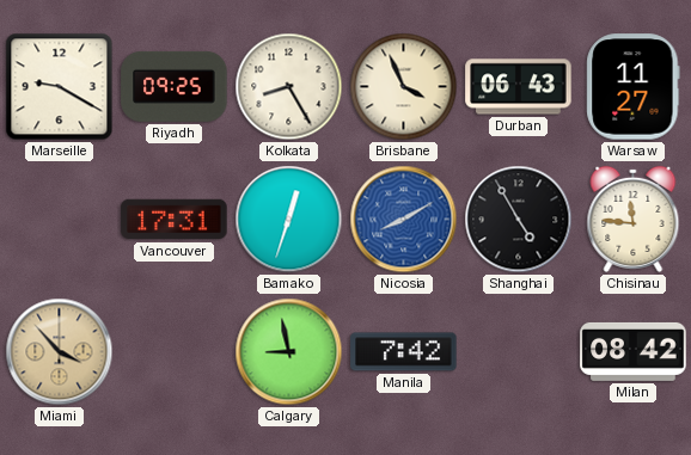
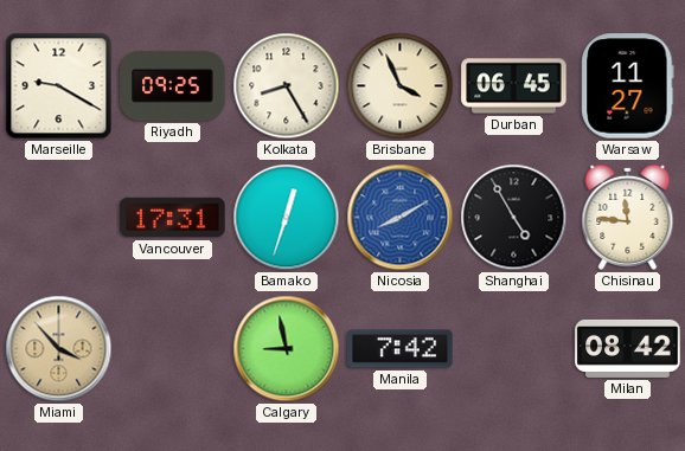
Durban: 06:43 -> 06:45 (514, 86)
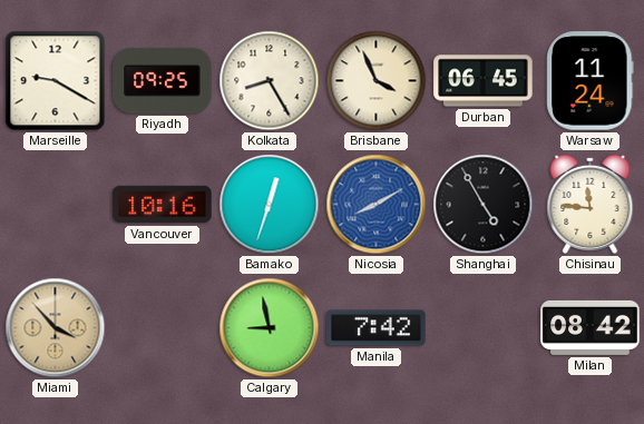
Warsaw: 11:27 -> 11:24 (591, 81)
Vancouver: 17:31 -> 10:16 (163, 205)
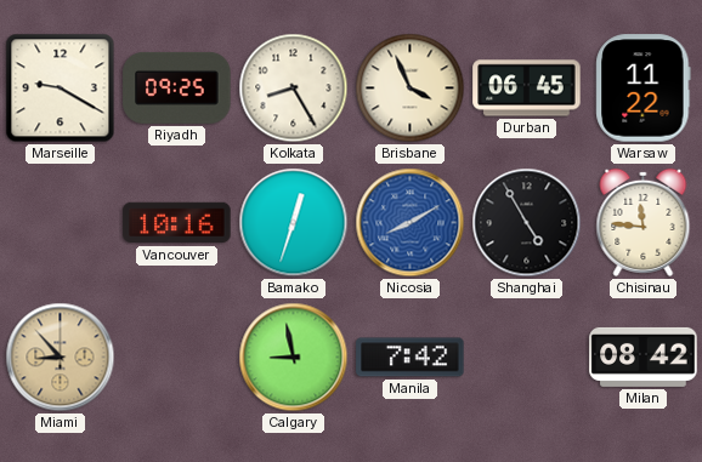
Warsaw: 11:24 -> 11:22 (644, 89)
Miami: 3:53 -> 8:53 (61, 358)
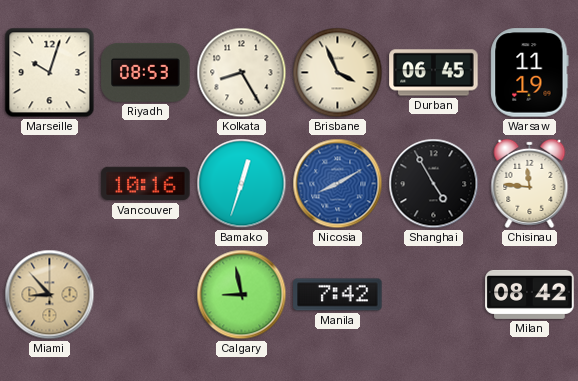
Marseille: 9:20 -> 10:03 (50, 73)
Riyadh: 09:25 -> 08:53 (146, 72)
Warsaw: 11:22 -> 11:19 (530, 73)
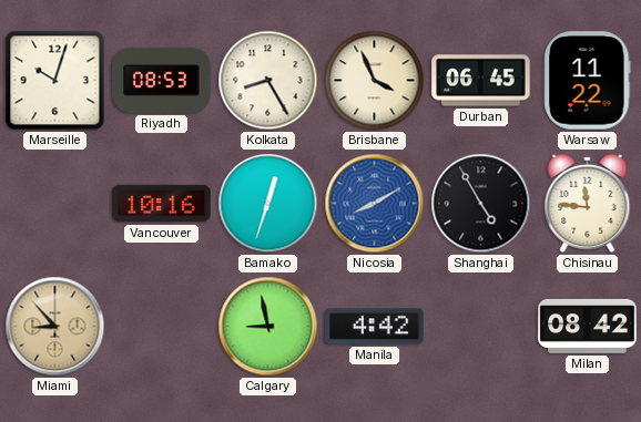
Warsaw: 11:19 -> 11:22 (588, 81)
Manila: 7:42 -> 4:42 (375, 327)
